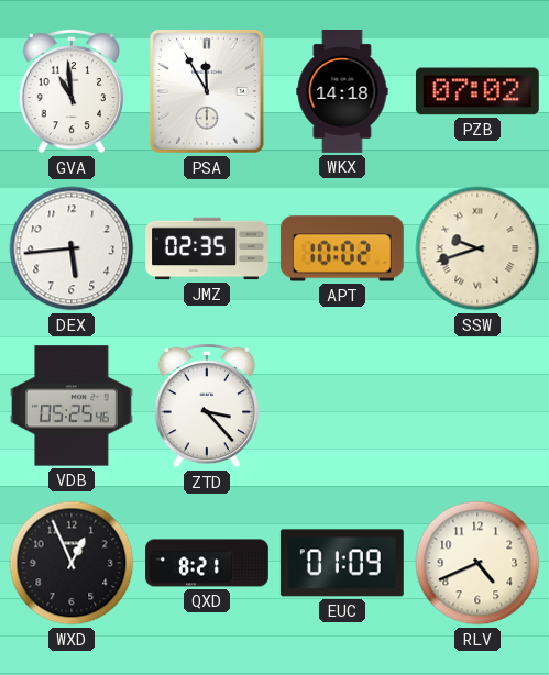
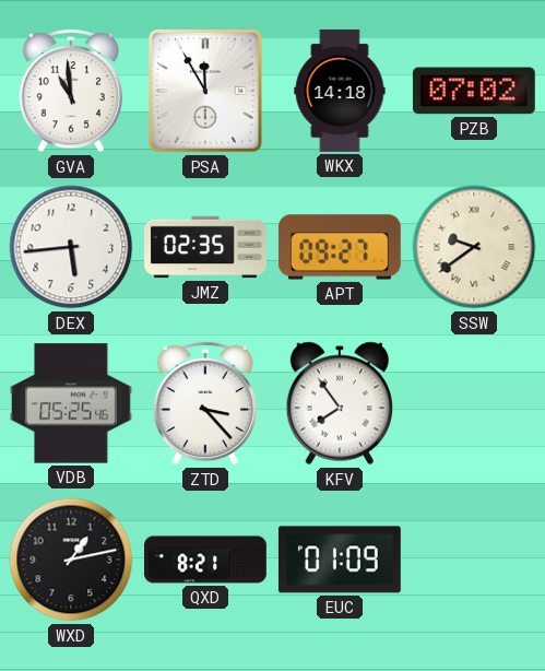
APT: 10:02 -> 09:27 (340, 247)
SSW: 9:42 -> 9:39 (474, 247)
KFV: none -> 7:54 (339, 403)
WXD: 12:56 -> 1:13 (71, 560)
RLV: 4:41 -> none (477, 563)
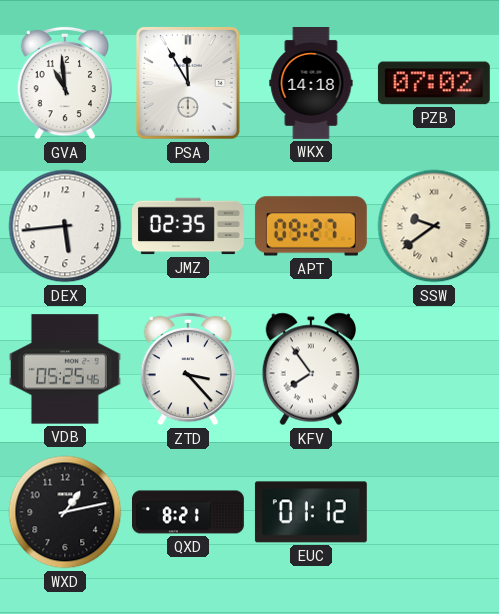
EUC: 01:09 -> 01:12 (311, 512)
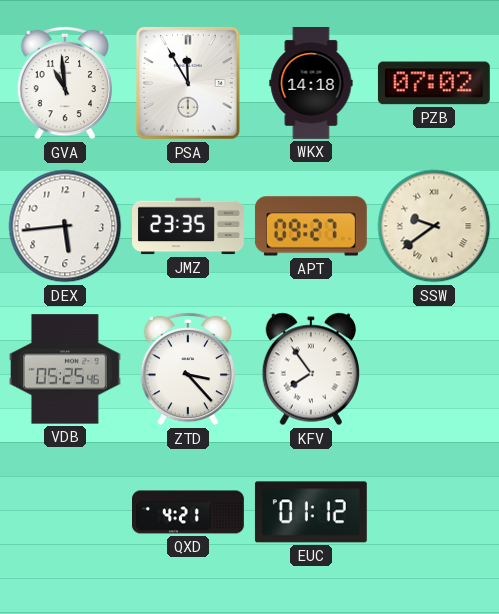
JMZ: 02:35 -> 23:35 (189, 226)
WXD: 1:13 -> none (65, 512)
QXD: 8:21 -> 4:21 (189, 512)
